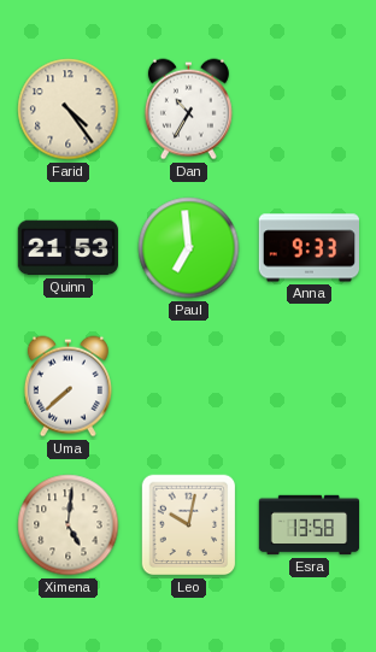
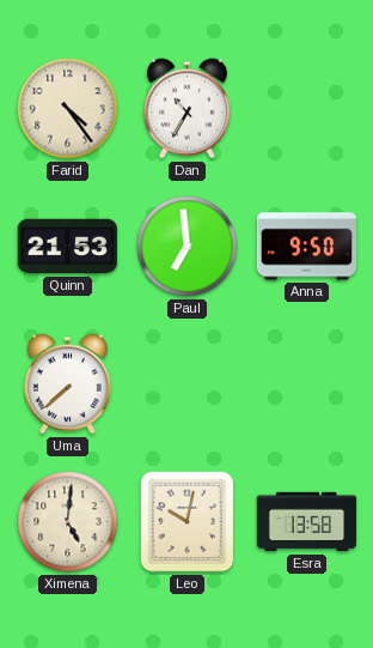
Anna: 9:33 -> 9:50 (306, 247)
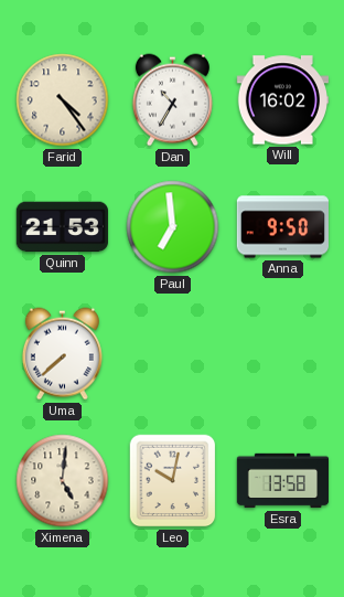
Will: none -> 16:02 (282, 100)
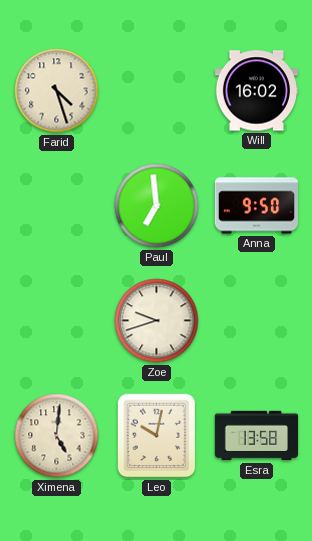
Farid: 4:24 -> 4:27 (57, 91)
Dan: 10:35 -> none (172, 100)
Quinn: 21:53 -> none (62, 227)
Uma: 7:38 -> none (62, 354)
Zoe: none -> 9:42 (157, 321)
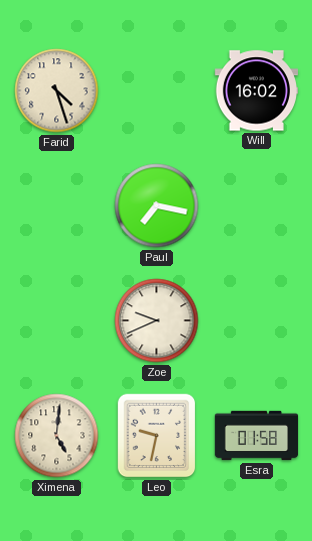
Paul: 6:59 -> 7:17 (157, 206)
Anna: 9:50 -> none (256, 206)
Zoe: 9:42 -> 9:41 (157, 321)
Leo: 10:02 -> 9:32 (157, 436)
Esra: 13:58 -> 01:58 (257, 436)
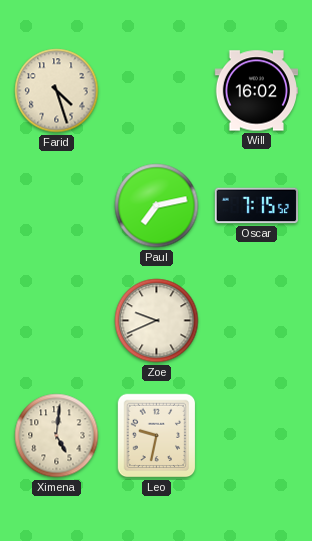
Paul: 7:17 -> 7:13 (157, 206)
Oscar: none -> 7:15 (256, 206)
Esra: 01:58 -> none (257, 436)
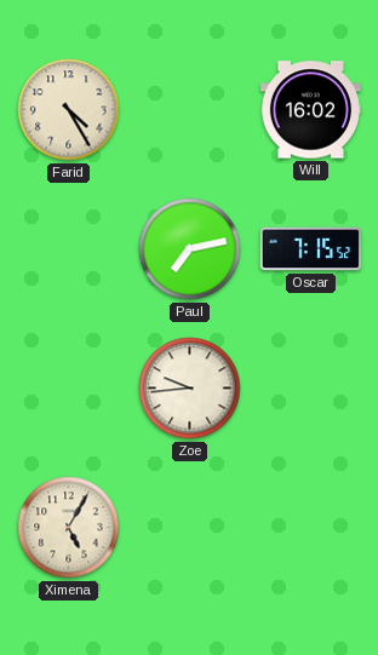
Farid: 4:27 -> 4:25 (69, 110)
Zoe: 9:41 -> 9:44 (190, 389)
Ximena: 5:01 -> 5:05 (69, 528)
Leo: 9:32 -> none (157, 436)
